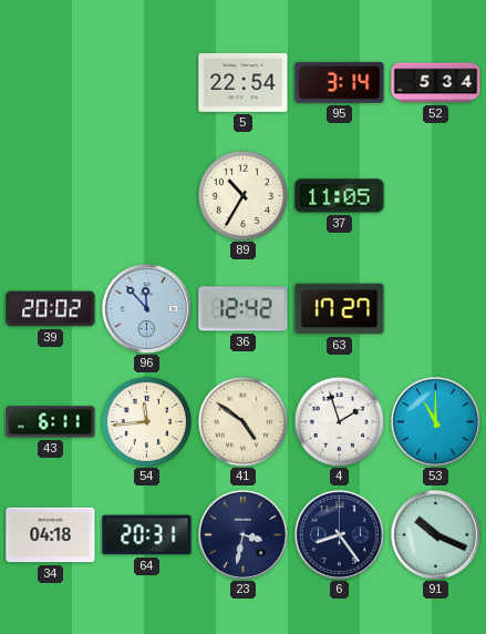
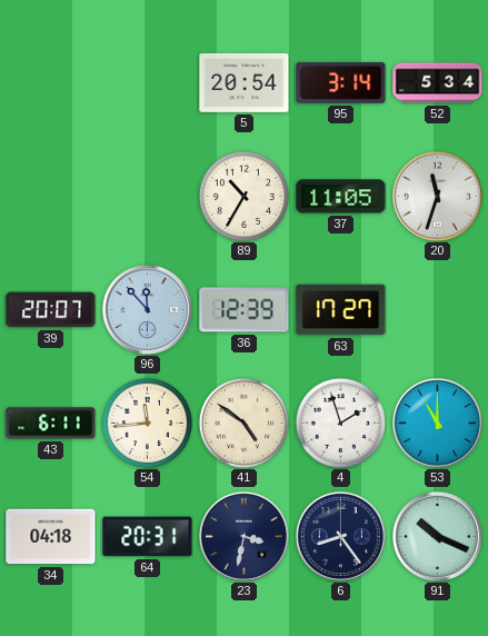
5: 22:54 -> 20:54 (245, 82)
20: none -> 11:33 (437, 196)
39: 20:02 -> 20:07 (51, 310)
36: 12:42 -> 12:39 (245, 310)
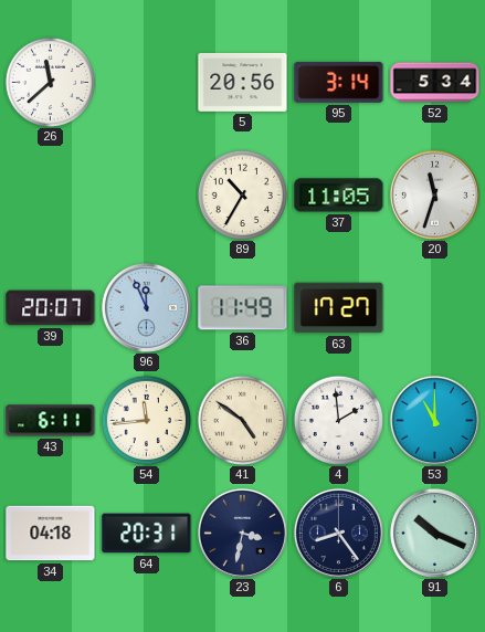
26: none -> 11:38 (50, 82)
5: 20:54 -> 20:56 (243, 82)
96: 11:53 -> 11:56 (146, 307)
36: 12:39 -> 11:49 (243, 308)
4: 1:57 -> 1:59 (338, 420)
